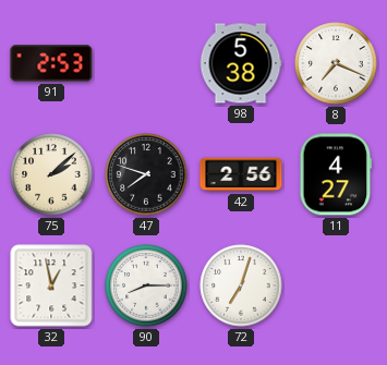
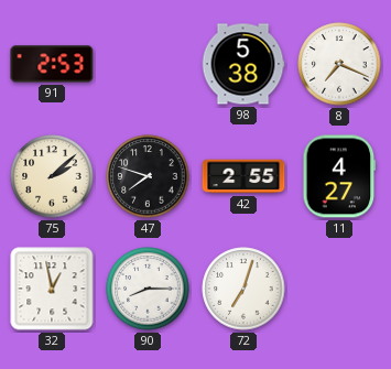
42: 2:56 -> 2:55 (243, 176)
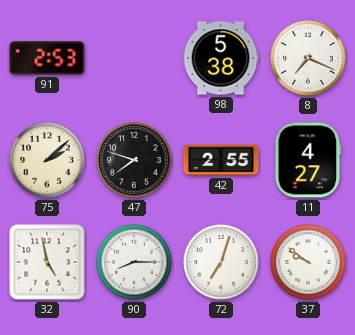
32: 12:58 -> 4:58 (47, 262)
37: none -> 9:51 (308, 262)
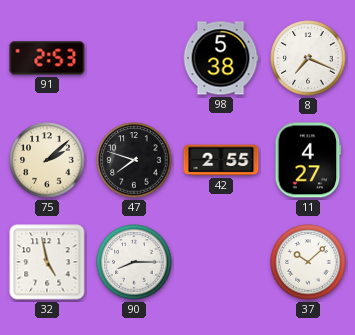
72: 7:03 -> none (221, 262)
37: 9:51 -> 10:08 (308, 262)
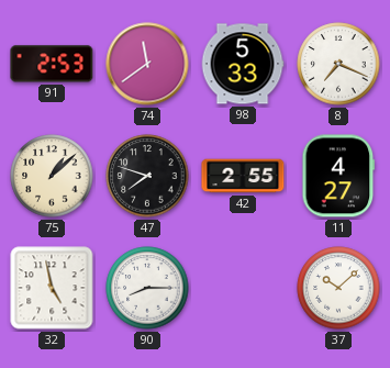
74: none -> 11:39 (147, 64)
98: 5:38 -> 5:33 (243, 64)
75: 2:08 -> 1:08 (52, 176)
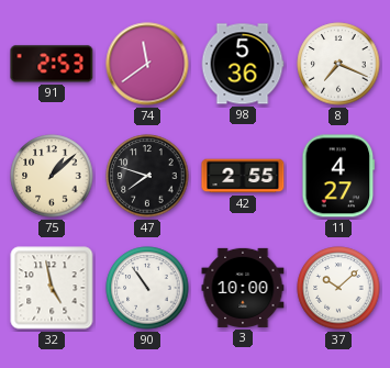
98: 5:33 -> 5:36 (243, 64)
90: 8:15 -> 10:54 (147, 288)
3: none -> 10:00 (243, 288)
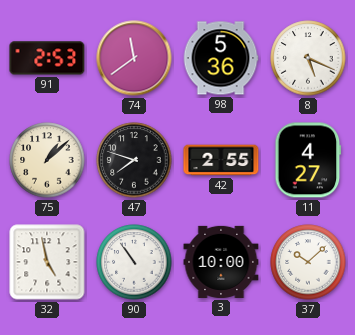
8: 7:19 -> 5:19 (308, 58)
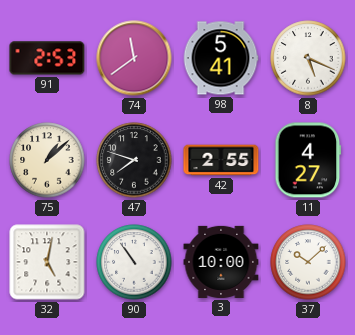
98: 5:36 -> 5:41 (221, 58)
32: 4:58 -> 5:02 (47, 262)
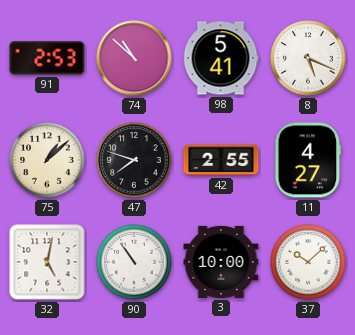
74: 11:39 -> 10:52 (134, 58)
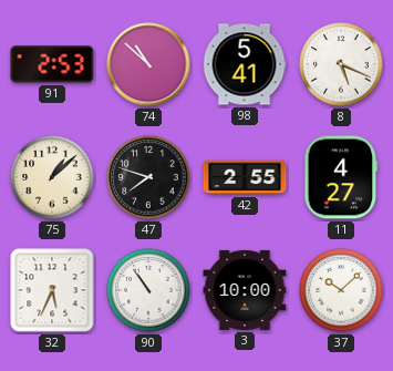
32: 5:02 -> 5:34 (52, 290)
